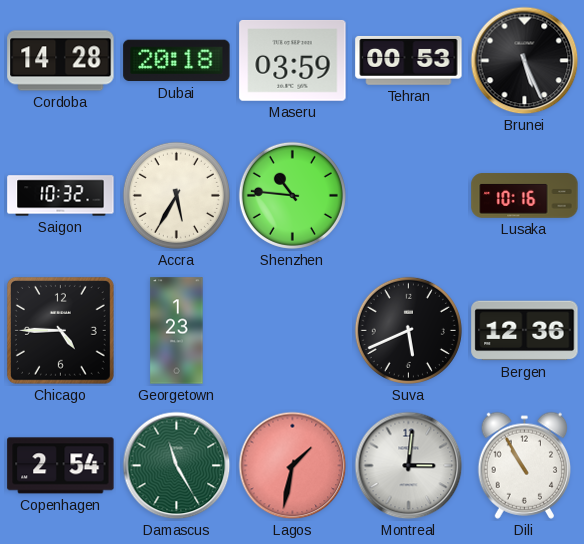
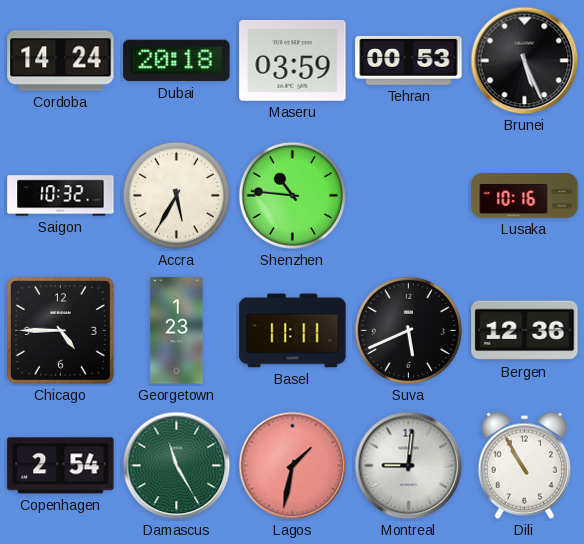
Cordoba: 14:28 -> 14:24 (61, 61)
Basel: none -> 11:11 (293, 331)
Montreal: 3:01 -> 9:01 (409, 466)
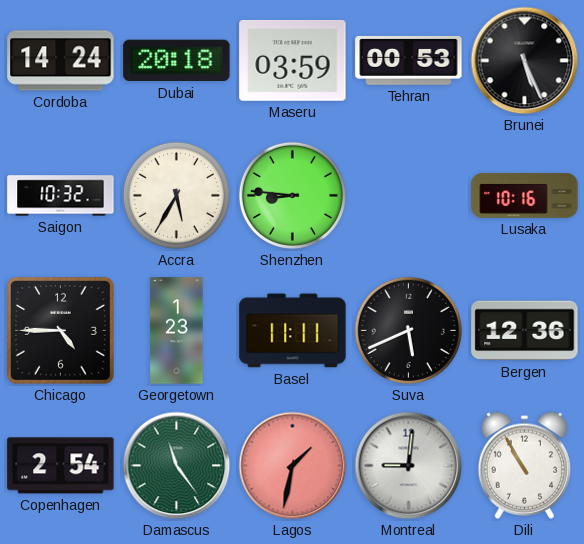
Shenzhen: 10:46 -> 8:46 (292, 195)
Damascus: 11:25 -> 11:24 (177, 466)
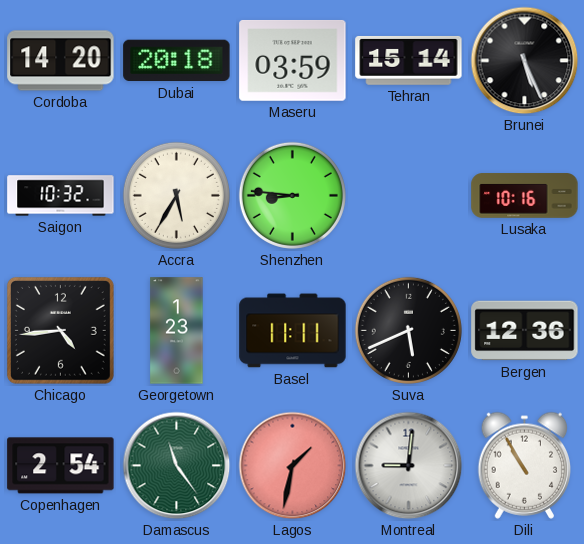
Cordoba: 14:24 -> 14:20 (61, 61)
Tehran: 00:53 -> 15:14 (409, 60)
Chicago: 4:45 -> 4:44 (60, 330)
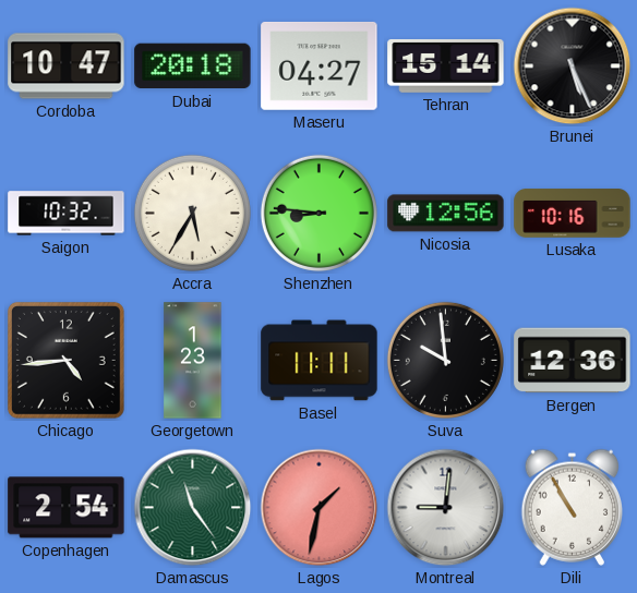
Cordoba: 14:20 -> 10:47 (67, 66)
Maseru: 03:59 -> 04:27 (320, 65)
Nicosia: none -> 12:56 (446, 214)
Suva: 5:41 -> 9:59 (445, 360)
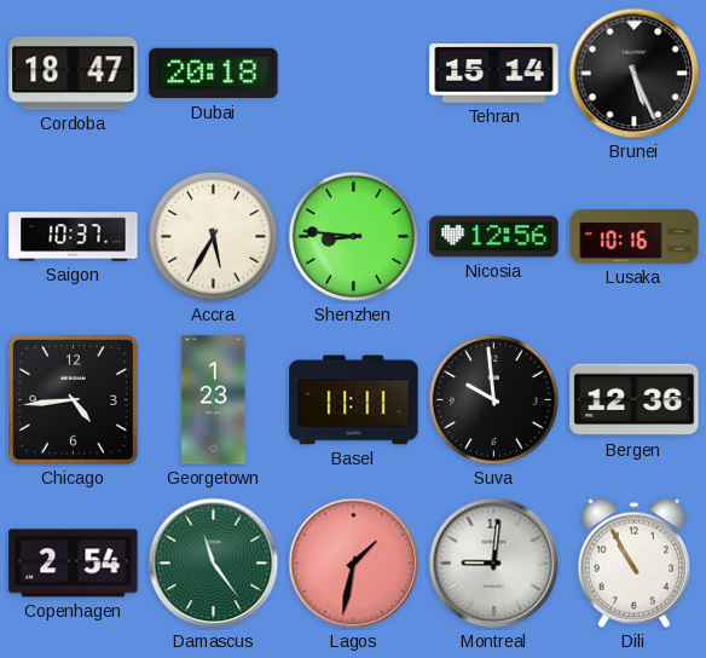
Cordoba: 10:47 -> 18:47 (74, 74)
Maseru: 04:27 -> none (320, 65)
Saigon: 10:32 -> 10:37 (74, 237)
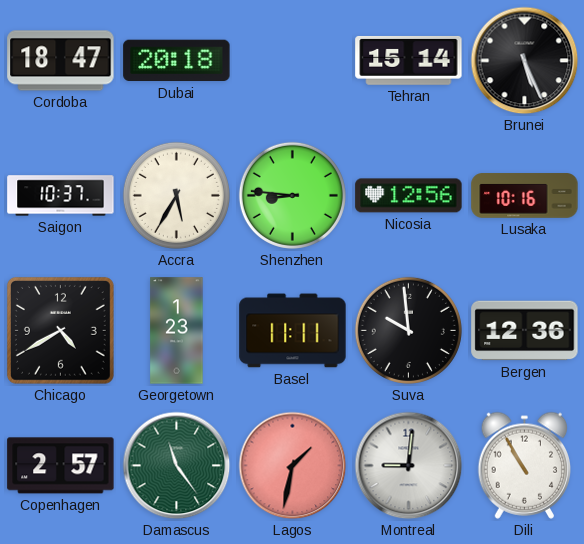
Chicago: 4:44 -> 4:40 (60, 330)
Copenhagen: 2:54 -> 2:57 (61, 466)
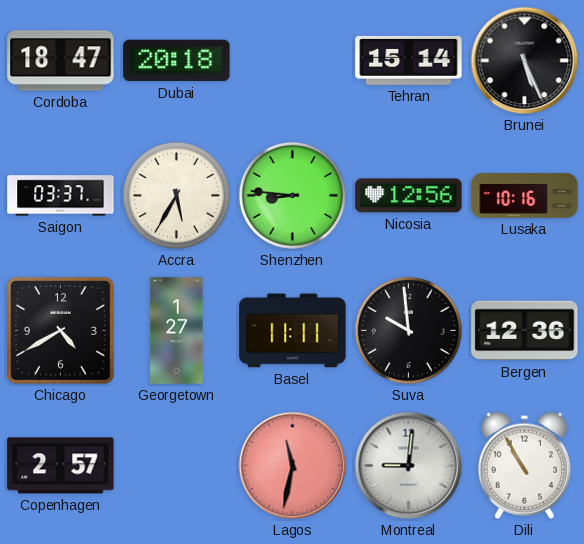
Saigon: 10:37 -> 03:37 (61, 196)
Georgetown: 1:23 -> 1:27 (177, 331)
Damascus: 11:24 -> none (177, 466)
Lagos: 1:32 -> 11:32 (293, 466)
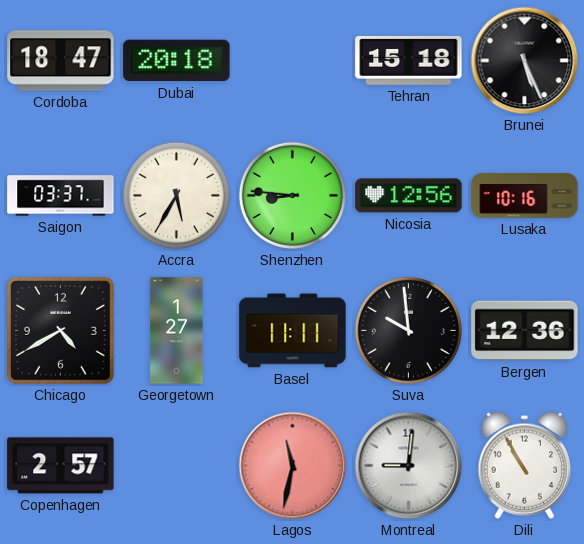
Tehran: 15:14 -> 15:18 (409, 60)
